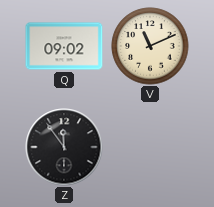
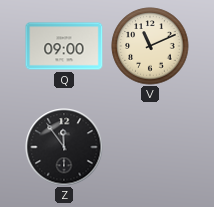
Q: 09:02 -> 09:00 (64, 46)
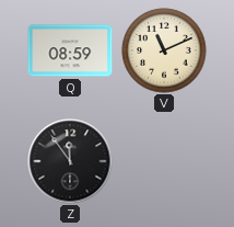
Q: 09:00 -> 08:59 (70, 50)
